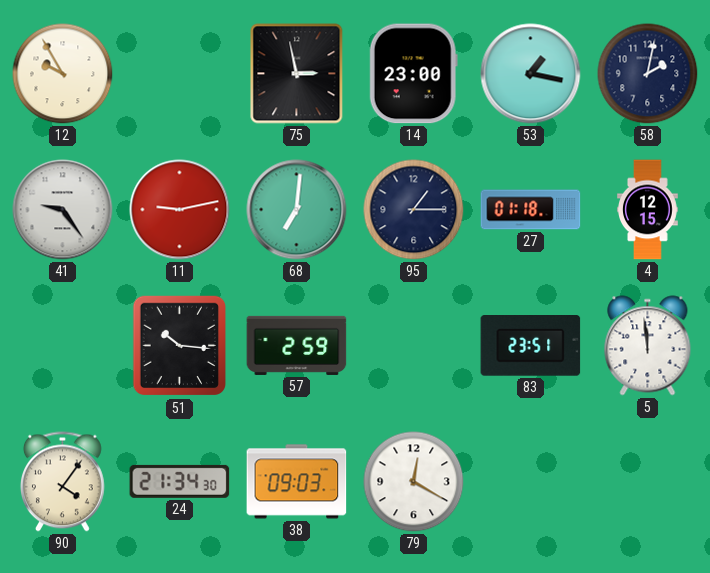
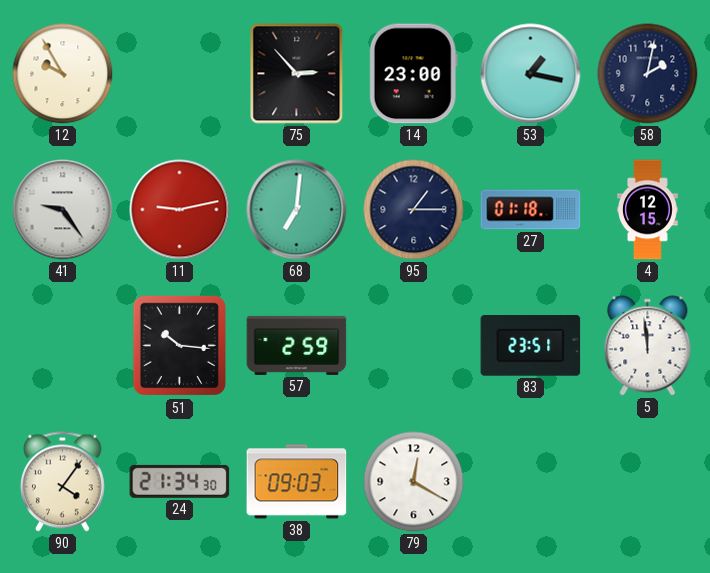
75: 2:58 -> 2:53 (297, 74)
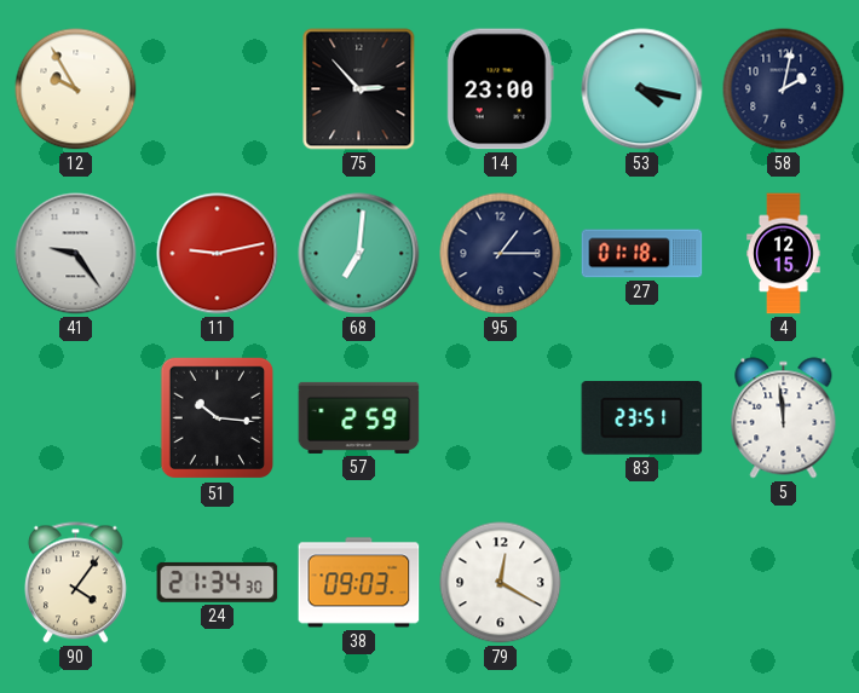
53: 1:17 -> 4:17 (642, 89)
